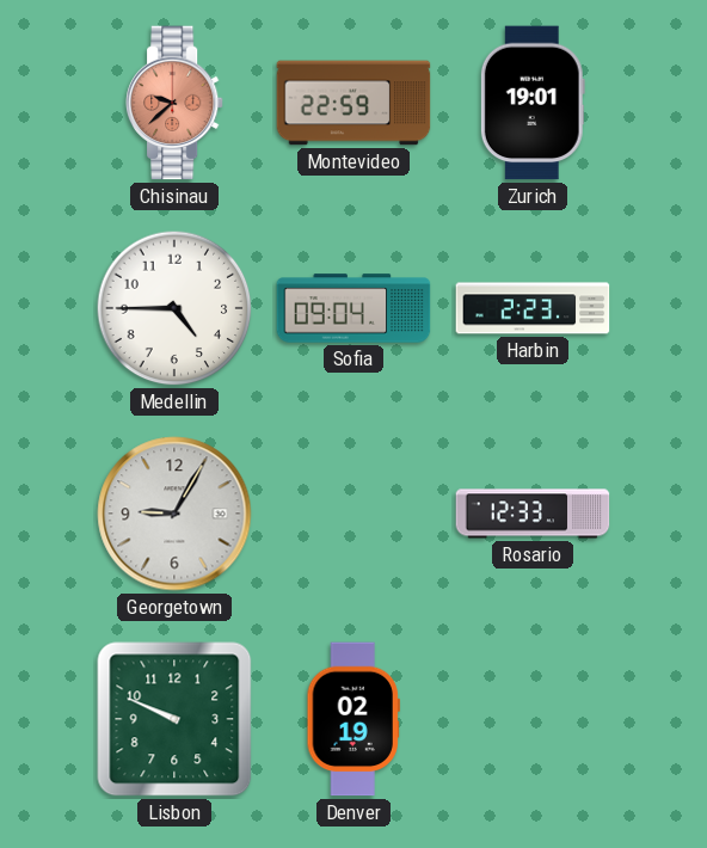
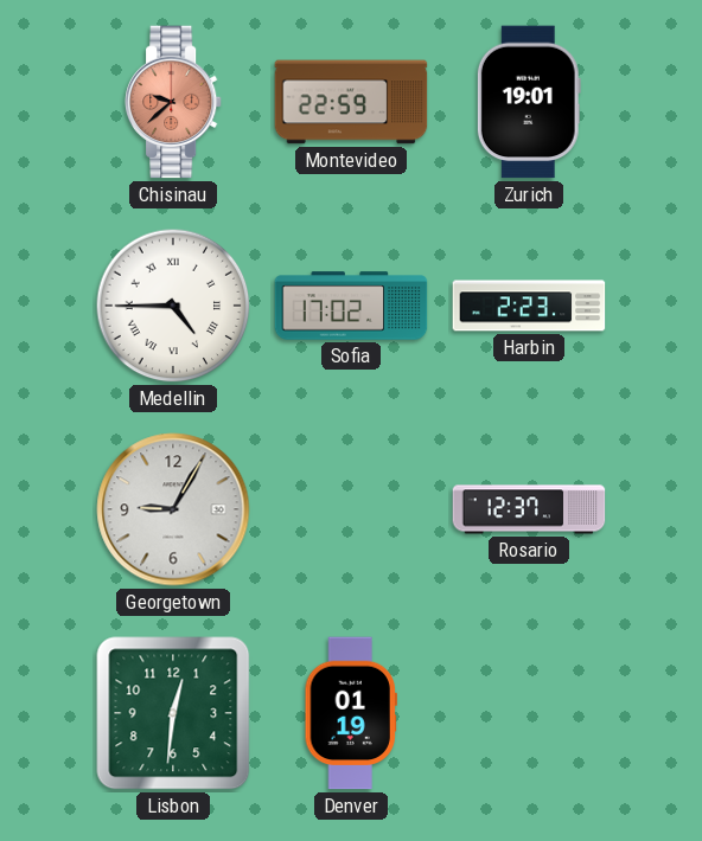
Medellin numerals: Arabic -> Roman (173, 306)
Sofia: 09:04 -> 17:02 (351, 306)
Rosario: 12:33 -> 12:37 (529, 509)
Lisbon: 9:49 -> 12:31 (173, 713)
Denver: 02:19 -> 01:19 (351, 713)
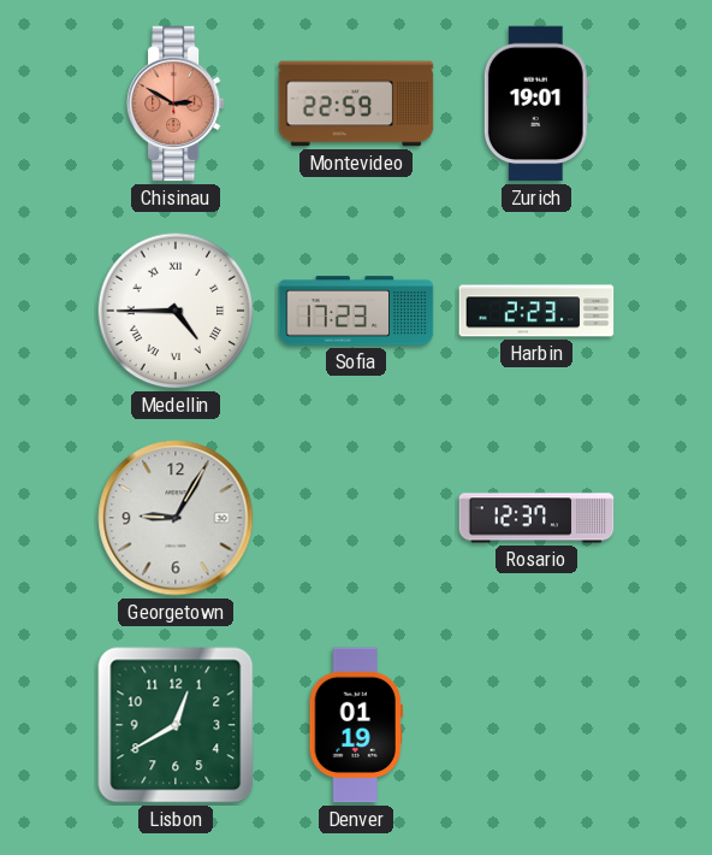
Chisinau: 9:38 -> 2:50 (176, 104)
Sofia: 17:02 -> 17:23 (356, 311)
Lisbon: 12:31 -> 12:40 (176, 725)
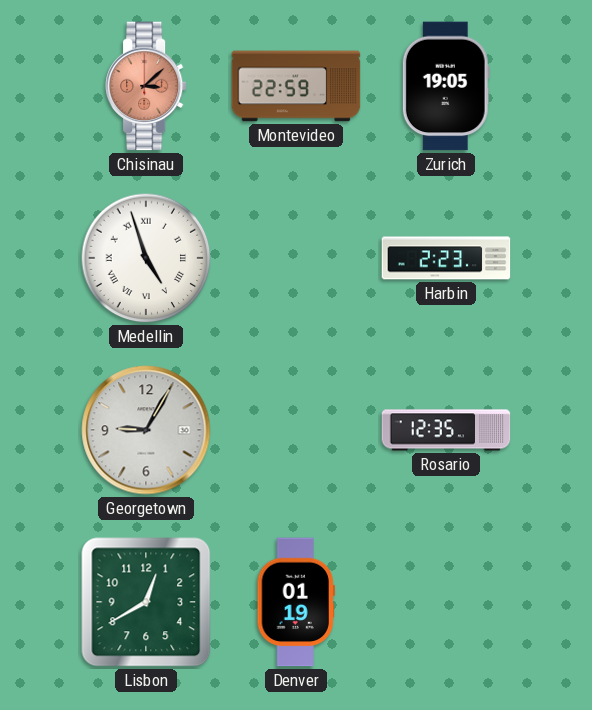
Chisinau: 2:50 -> 3:08 (146, 86)
Zurich: 19:01 -> 19:05 (446, 86)
Medellin: 4:45 -> 4:57 (146, 258)
Sofia: 17:23 -> none (356, 311)
Rosario: 12:37 -> 12:35 (446, 430)
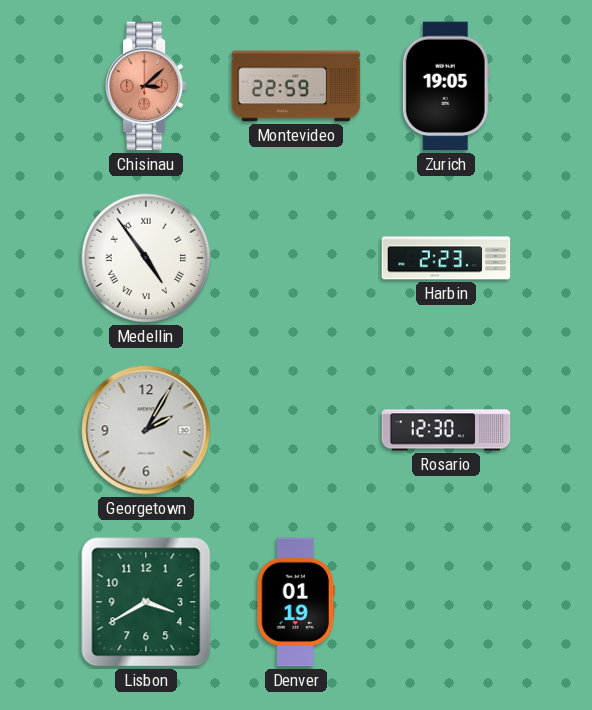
Medellin: 4:57 -> 4:54 (146, 258)
Georgetown: 9:05 -> 2:05 (146, 430)
Rosario: 12:35 -> 12:30 (446, 430)
Lisbon: 12:40 -> 3:40 (146, 602)
